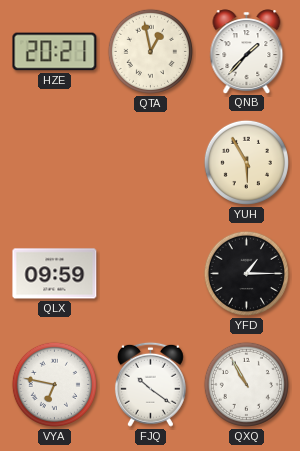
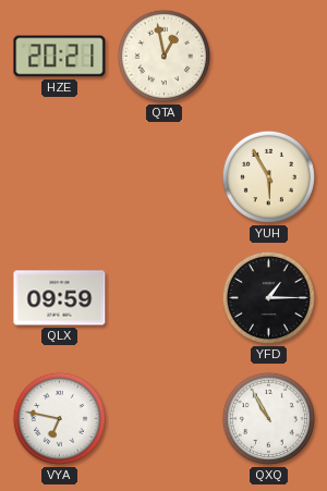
QNB: 1:37 -> none (247, 51)
FJQ: 10:21 -> none (150, 384)
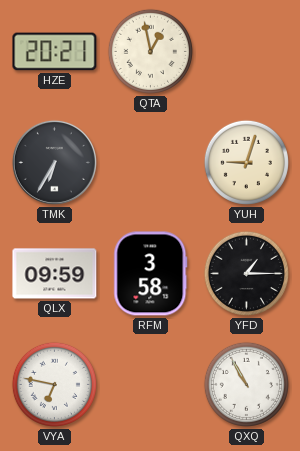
TMK: none -> 6:35 (54, 162)
YUH: 5:55 -> 9:03 (246, 162)
RFM: none -> 3:58 (151, 274)
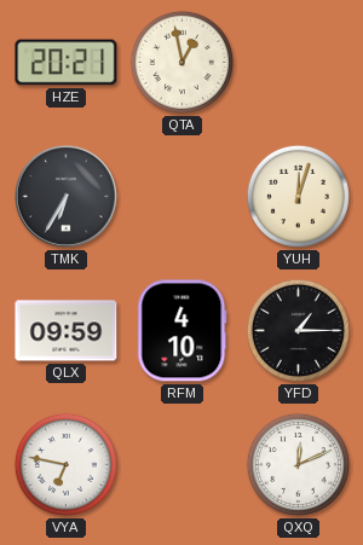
YUH: 9:03 -> 12:03 (298, 196)
RFM: 3:58 -> 4:10 (183, 331)
QXQ: 10:55 -> 12:11 (298, 464)
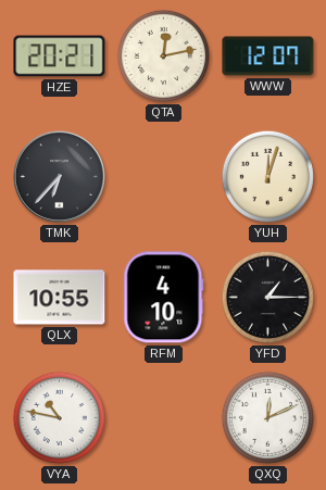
QTA: 12:58 -> 12:13 (163, 55)
WWW: none -> 12:07 (268, 56)
TMK: 6:35 -> 6:37 (59, 176)
QLX: 09:59 -> 10:55 (60, 298)
VYA: 6:47 -> 10:47 (59, 417)
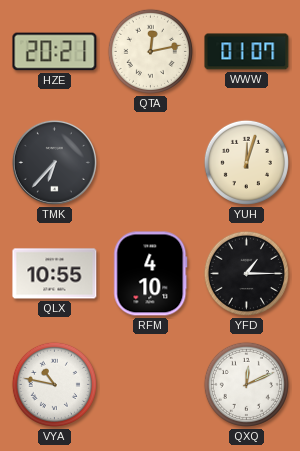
WWW: 12:07 -> 01:07 (247, 52)
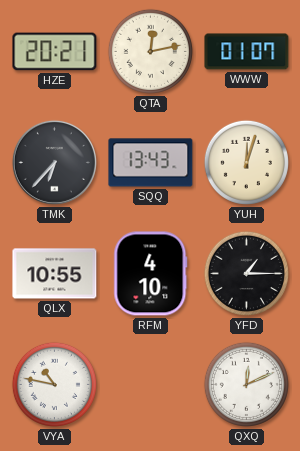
SQQ: none -> 13:43 (151, 163)
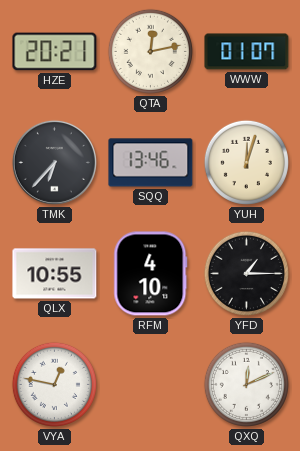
SQQ: 13:43 -> 13:46 (151, 163)
VYA: 10:47 -> 12:47 (54, 384)
